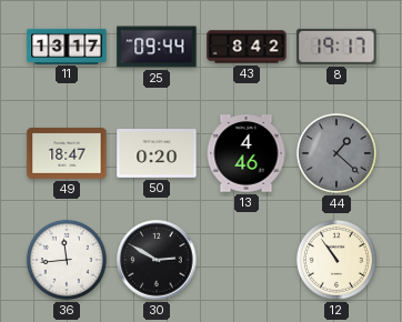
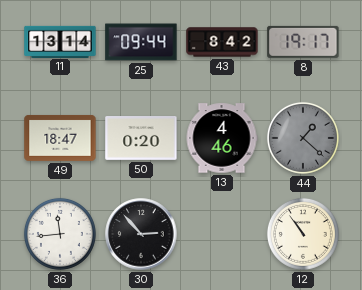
11: 13:17 -> 13:14 (60, 41)
30: 2:50 -> 2:53 (141, 234)
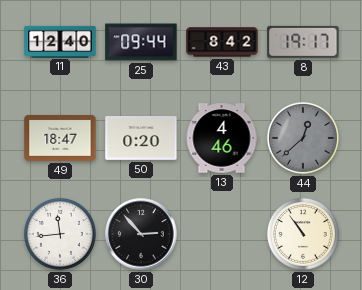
11: 13:14 -> 12:40 (60, 41)
44: 1:22 -> 12:38 (303, 138)
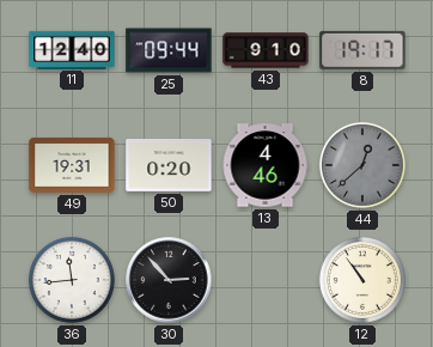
43: 8:42 -> 9:10 (266, 50)
49: 18:47 -> 19:31 (72, 165)
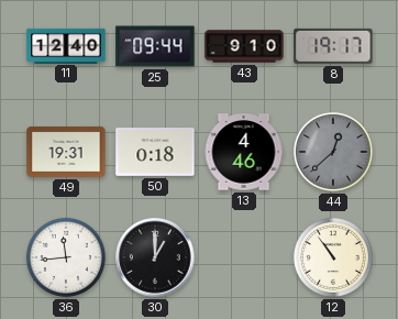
50: 0:20 -> 0:18 (155, 153)
30: 2:53 -> 1:00 (155, 257)
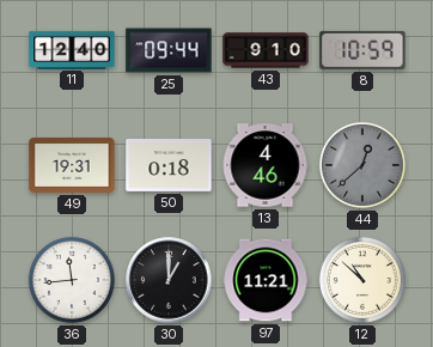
8: 19:17 -> 10:59 (362, 50)
97: none -> 11:21 (266, 280)
12: 10:54 -> 10:52 (362, 280)
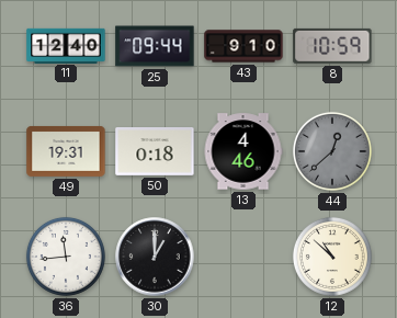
97: 11:21 -> none (266, 280)
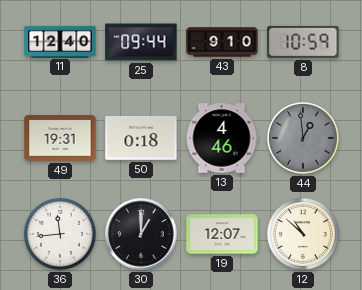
44: 12:38 -> 12:59 (303, 138)
19: none -> 12:07 (222, 234)
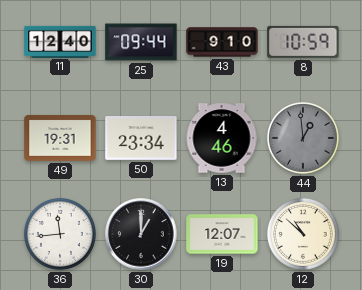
50: 0:18 -> 23:34 (141, 139)
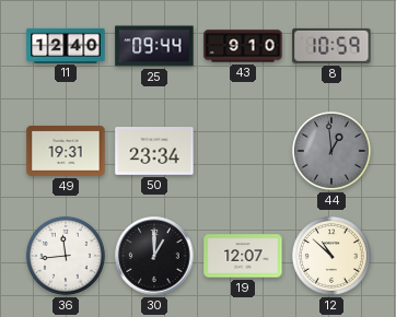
13: 4:46 -> none (222, 138)
